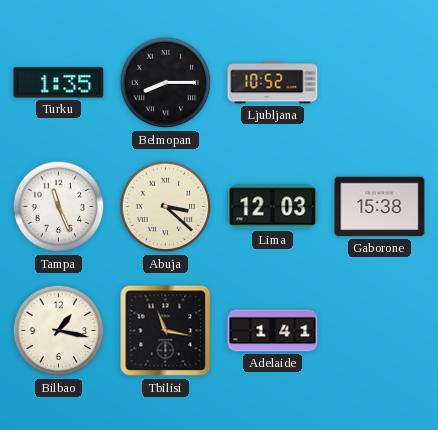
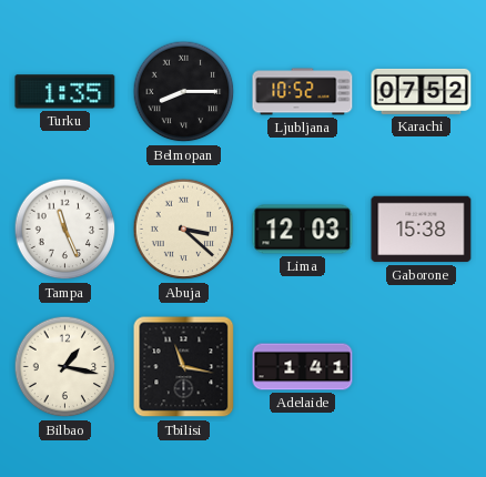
Karachi: none -> 07:52 (422, 91)
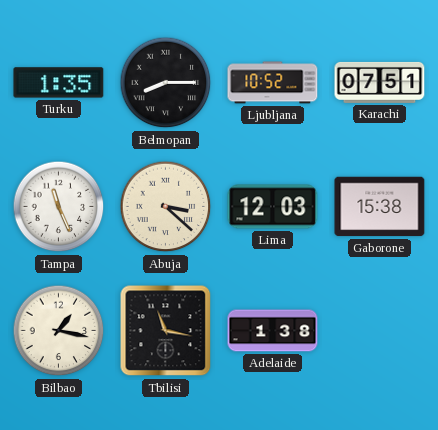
Karachi: 07:52 -> 07:51 (380, 82)
Adelaide: 1:41 -> 1:38 (273, 331)
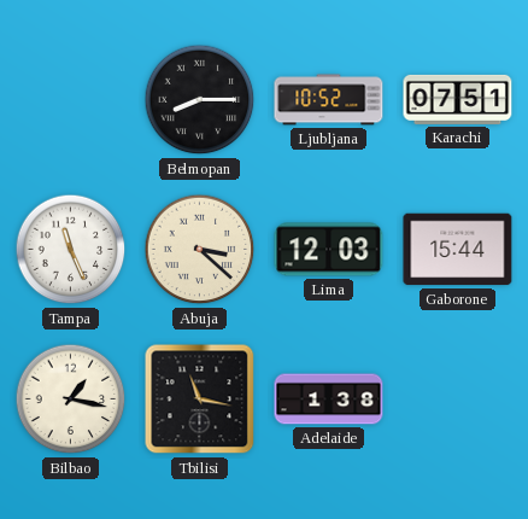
Turku: 1:35 -> none (59, 83)
Gaborone: 15:38 -> 15:44 (458, 250)
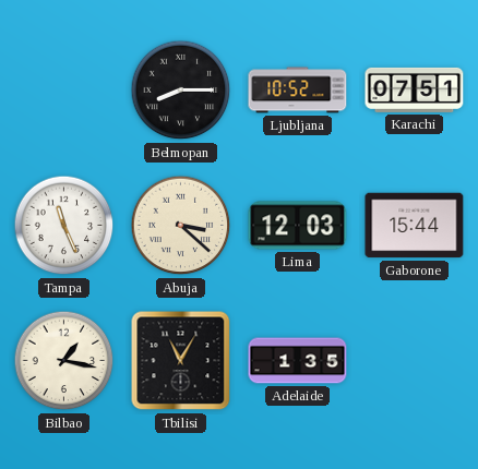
Tbilisi: 11:17 -> 11:05 (181, 361)
Adelaide: 1:38 -> 1:35 (298, 361)
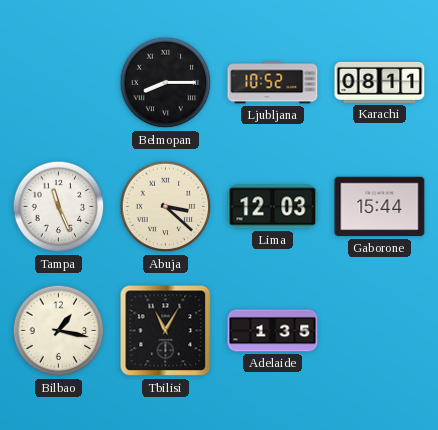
Karachi: 07:51 -> 08:11 (380, 82)
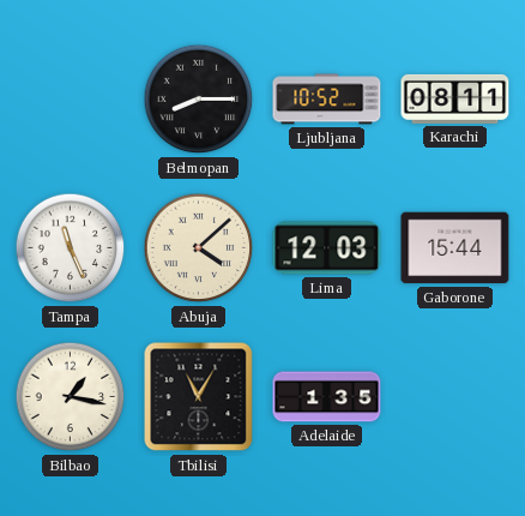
Abuja: 3:22 -> 4:08 (199, 248)
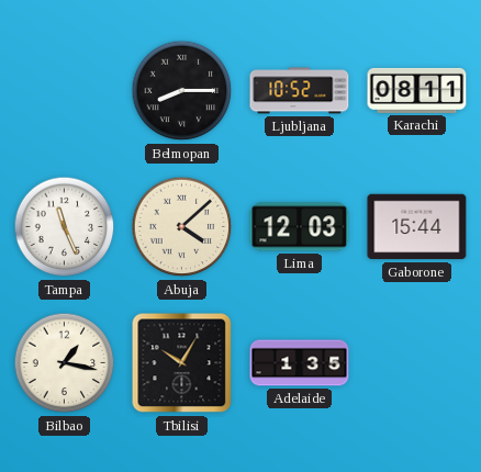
Tbilisi: 11:05 -> 10:05 (182, 363)
